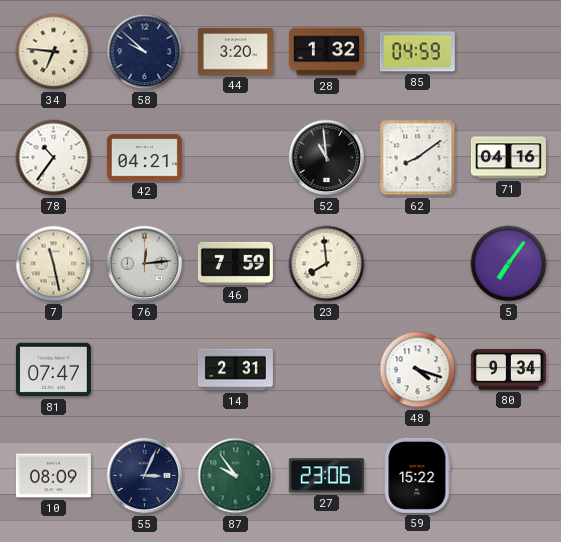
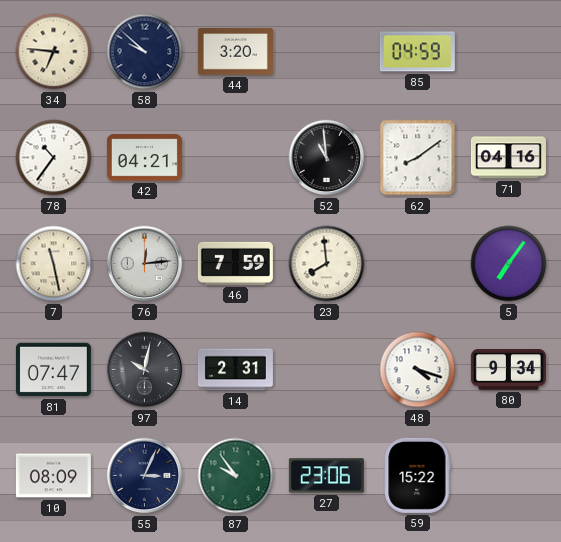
28: 1:32 -> none (326, 52)
97: none -> 10:02 (145, 370)
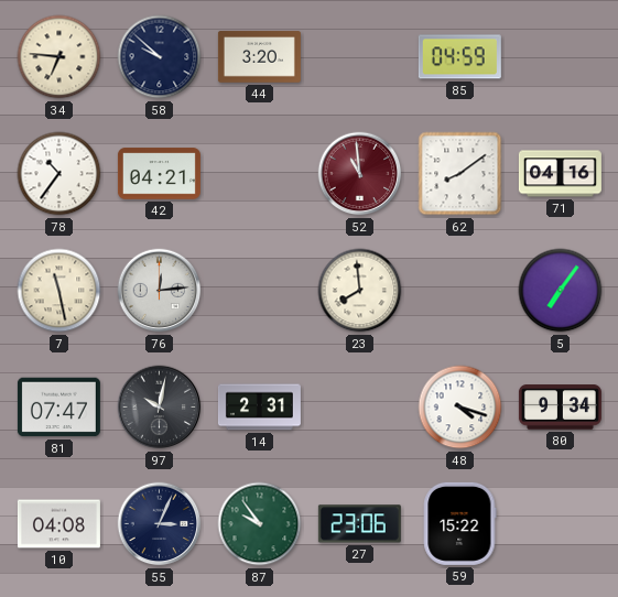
52 dial: black -> burgundy (360, 174)
46: 7:59 -> none (235, 263)
10: 08:09 -> 04:08 (58, 524)
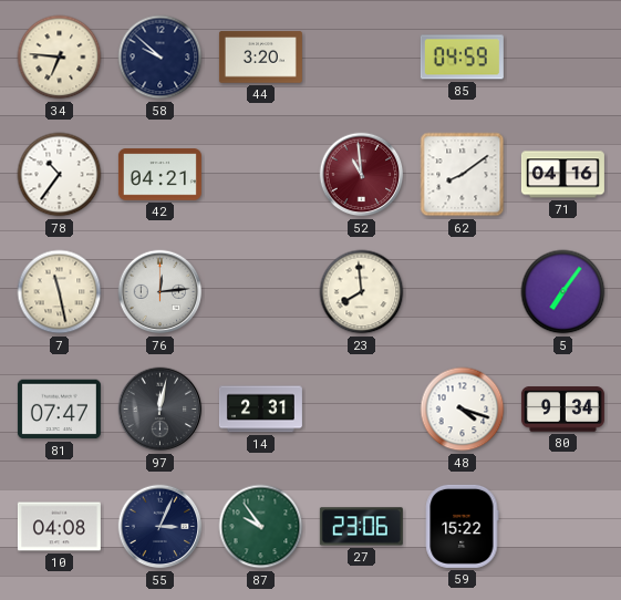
97: 10:02 -> 12:02 (161, 410)
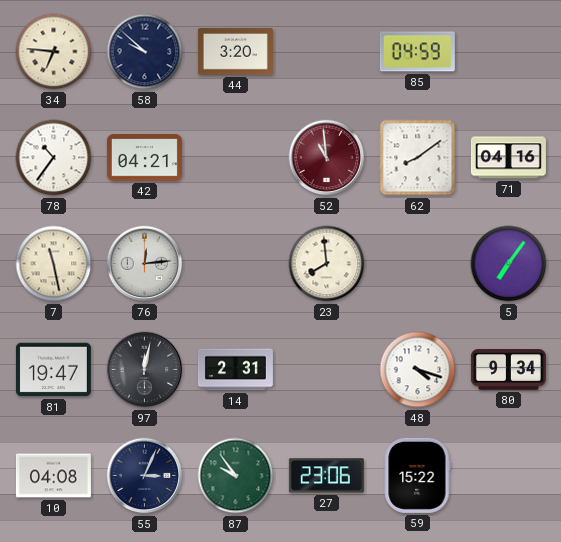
81: 07:47 -> 19:47 (53, 370)
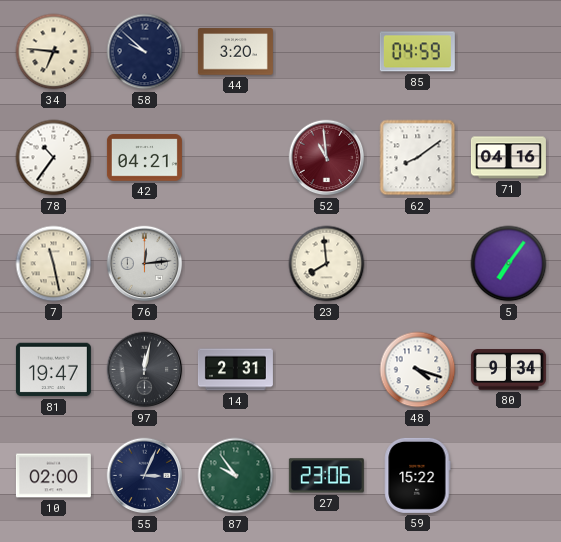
10: 04:08 -> 02:00 (53, 476)
